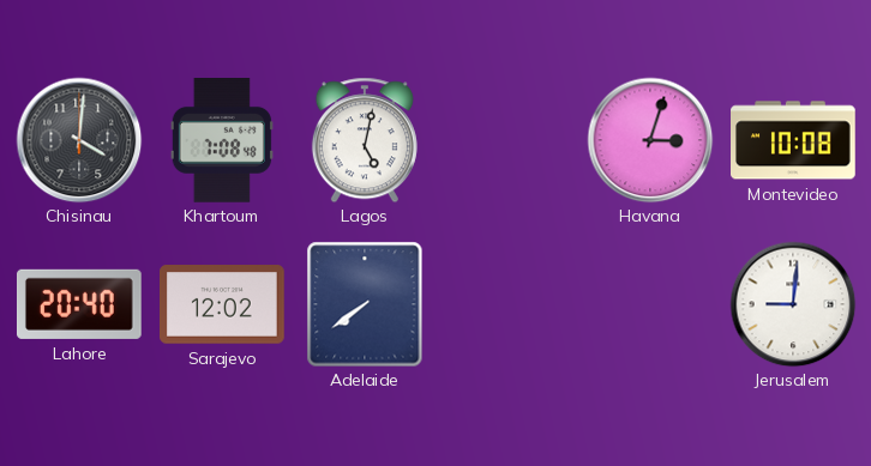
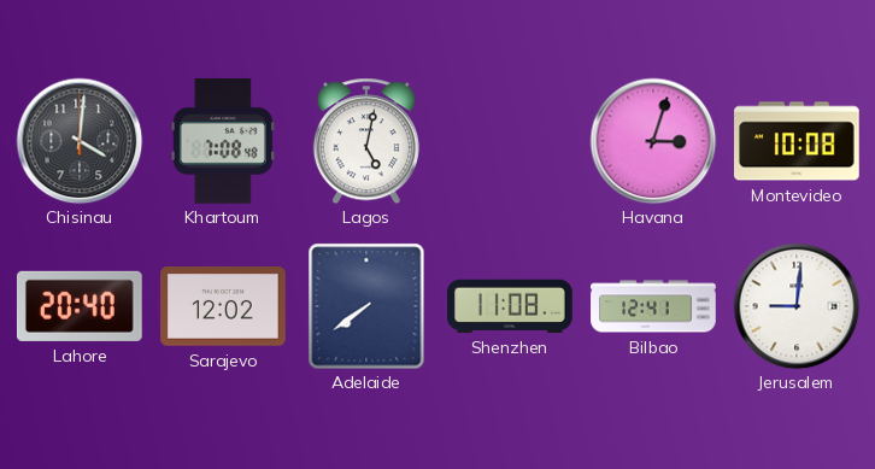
Shenzhen: none -> 11:08 (511, 306)
Bilbao: none -> 12:41 (653, 306)
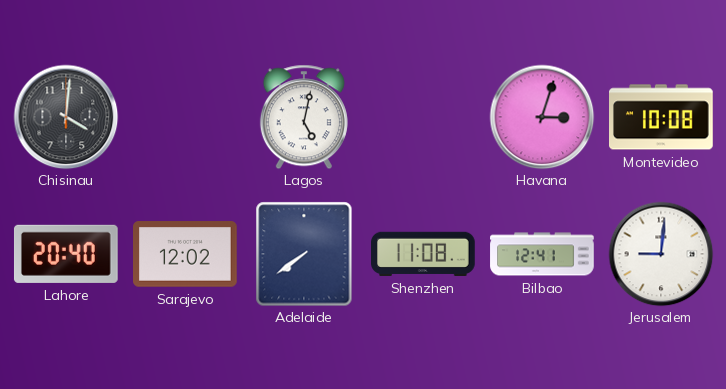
Khartoum: 7:08 -> none (223, 142)
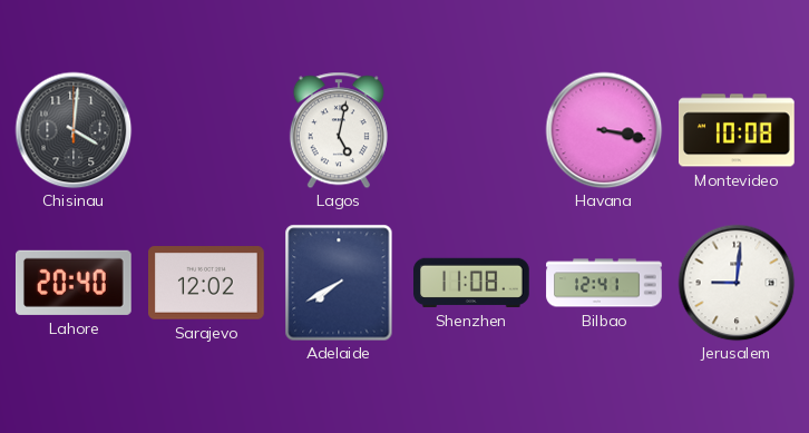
Havana: 3:03 -> 3:17 (604, 130)
Adelaide: 7:39 -> 7:40 (339, 283)
